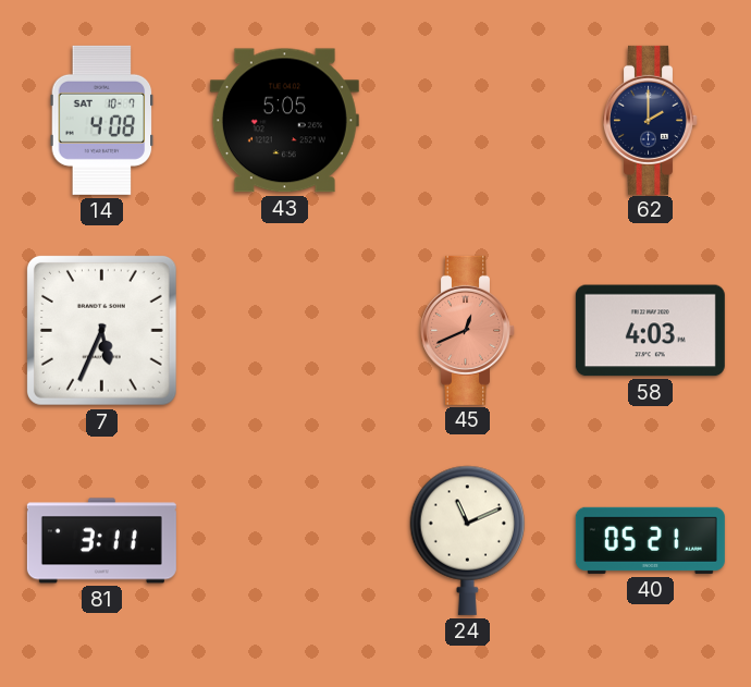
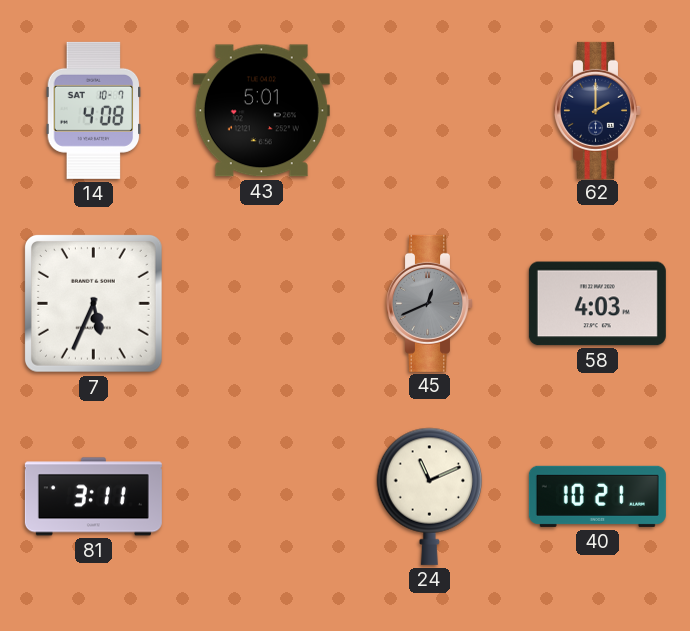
43: 5:05 -> 5:01 (261, 111)
45 dial: salmon -> grey (430, 303)
40: 05:21 -> 10:21 (597, 496)
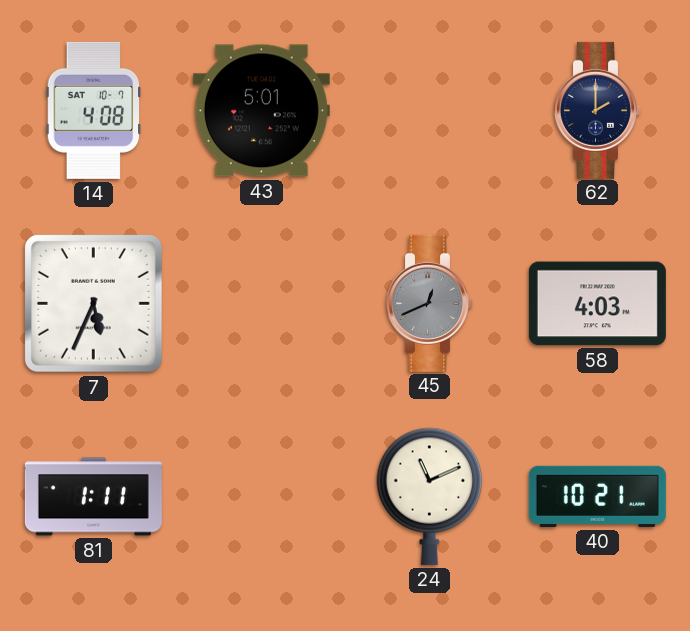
81: 3:11 -> 1:11 (93, 497)
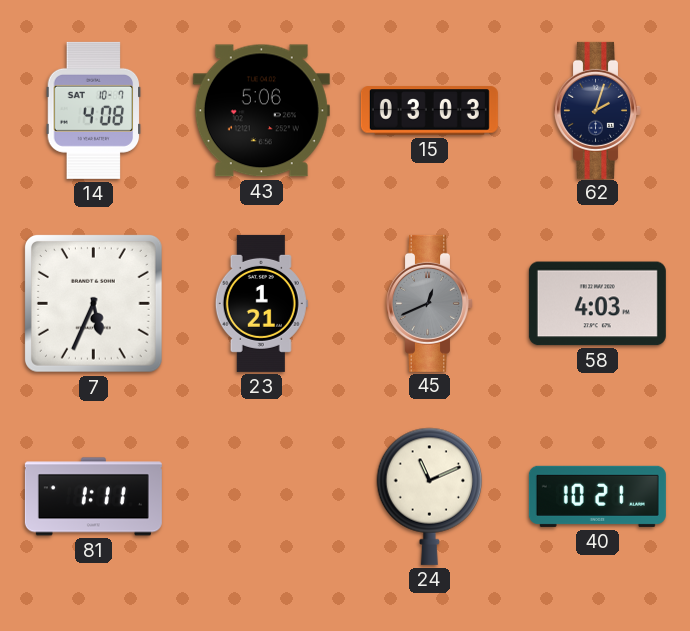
43: 5:01 -> 5:06 (261, 111)
15: none -> 03:03 (429, 111)
62: 2:00 -> 2:03 (598, 110)
23: none -> 1:21 (261, 303)
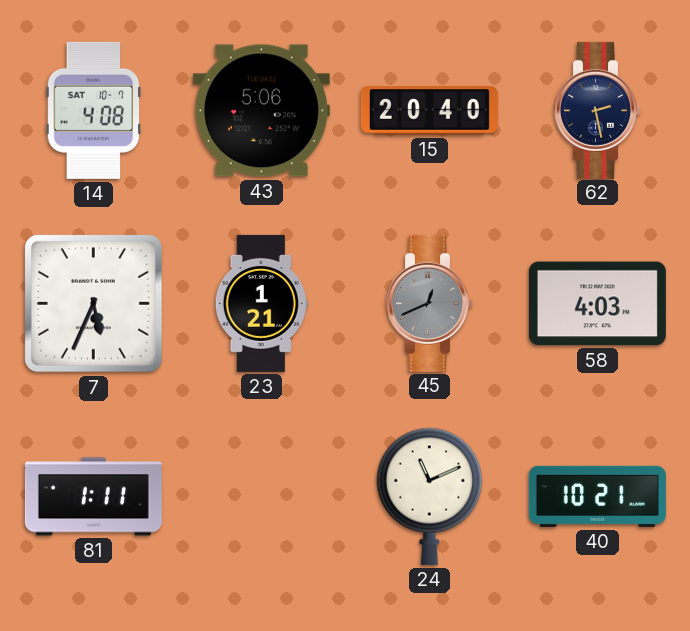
15: 03:03 -> 20:40 (429, 111)
62: 2:03 -> 2:28 (598, 110)
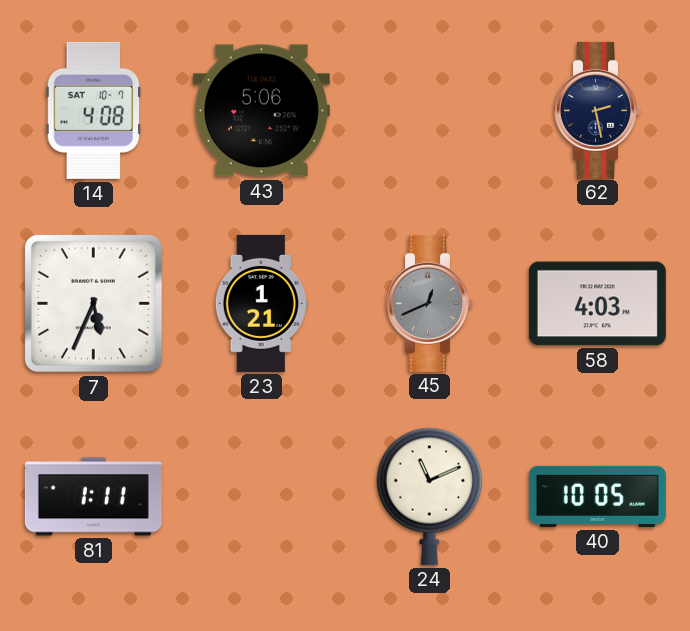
15: 20:40 -> none (429, 111)
40: 10:21 -> 10:05 (597, 496)
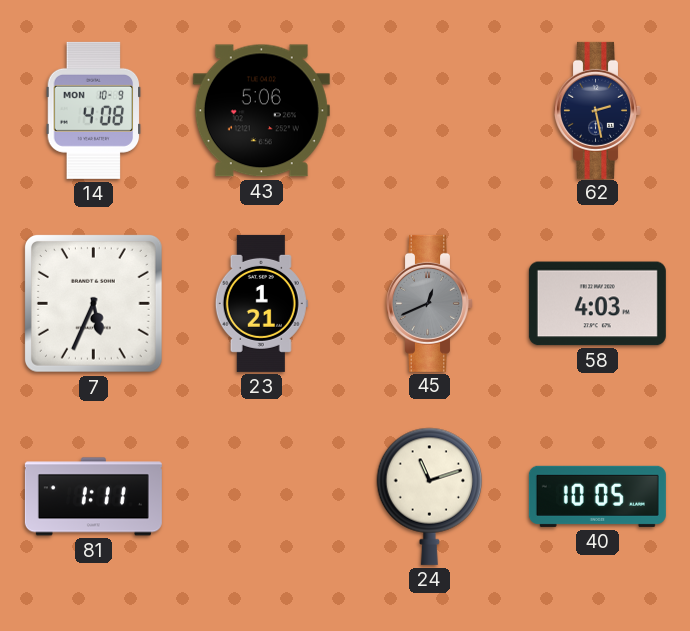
14 date: SAT 10-7 -> MON 10-9 (94, 110)
24: 11:11 -> 11:12 (430, 496)
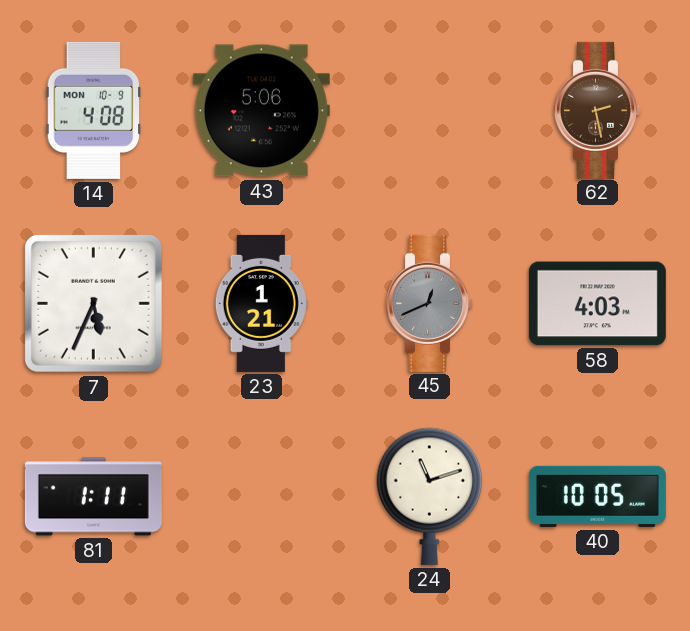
62 dial: navy -> brown (598, 110)
